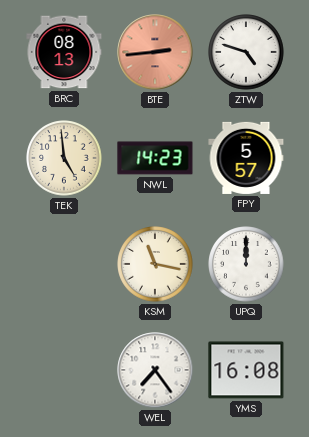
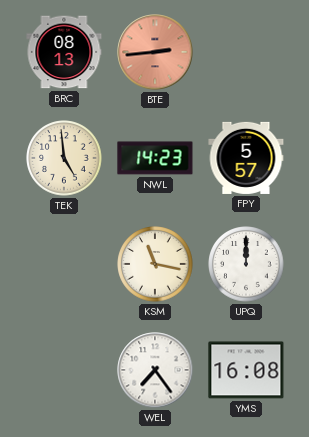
ZTW: 4:48 -> none (246, 52)
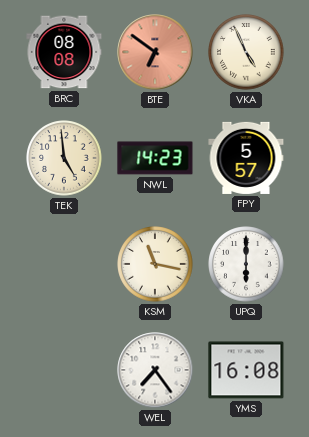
BRC: 08:13 -> 08:08 (64, 52)
BTE: 2:44 -> 6:51 (155, 52)
VKA: none -> 4:56 (246, 52)
UPQ: 12:00 -> 6:00 (246, 264)
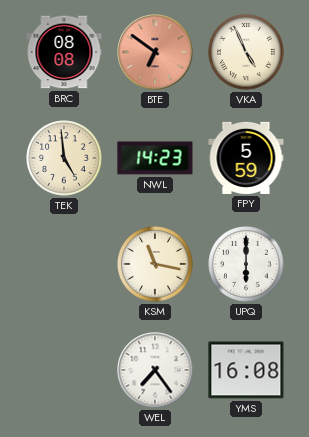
FPY: 5:57 -> 5:59 (246, 158)
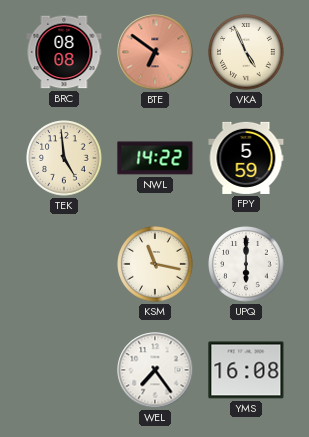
NWL: 14:23 -> 14:22 (155, 158)
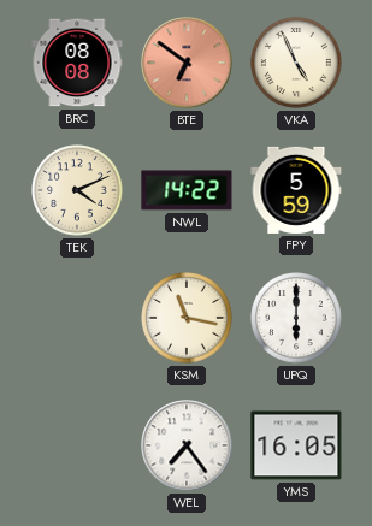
TEK: 4:59 -> 4:11 (77, 190)
YMS: 16:08 -> 16:05 (296, 445)
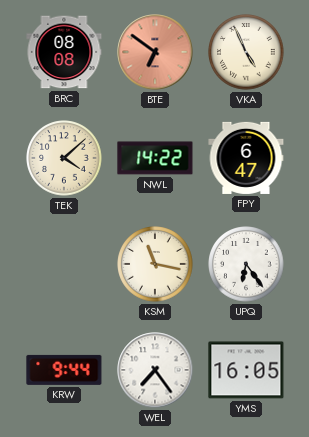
TEK: 4:11 -> 4:08 (64, 158)
FPY: 5:59 -> 6:47 (246, 158)
UPQ: 6:00 -> 6:24 (246, 264)
KRW: none -> 9:44 (64, 370)
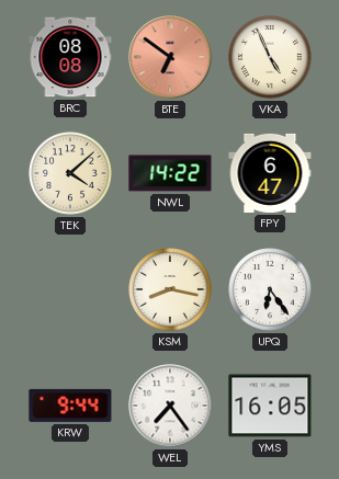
KSM: 11:17 -> 8:17 (170, 289)
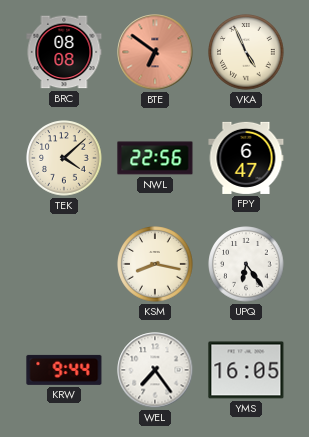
NWL: 14:22 -> 22:56 (155, 158)
